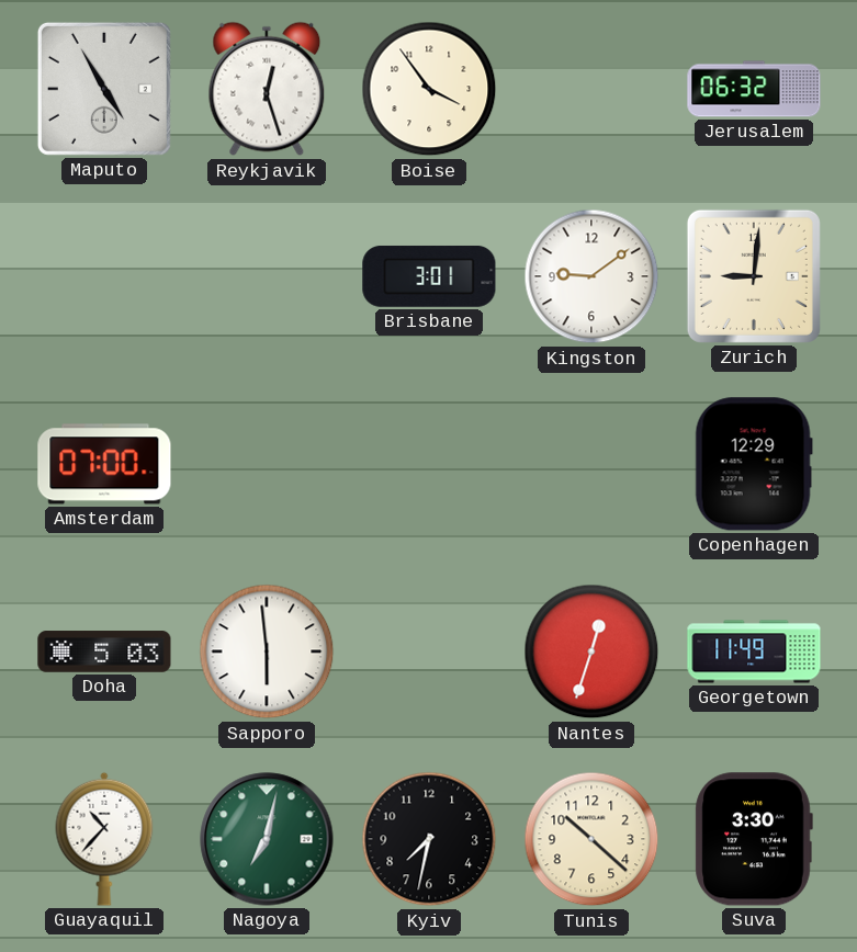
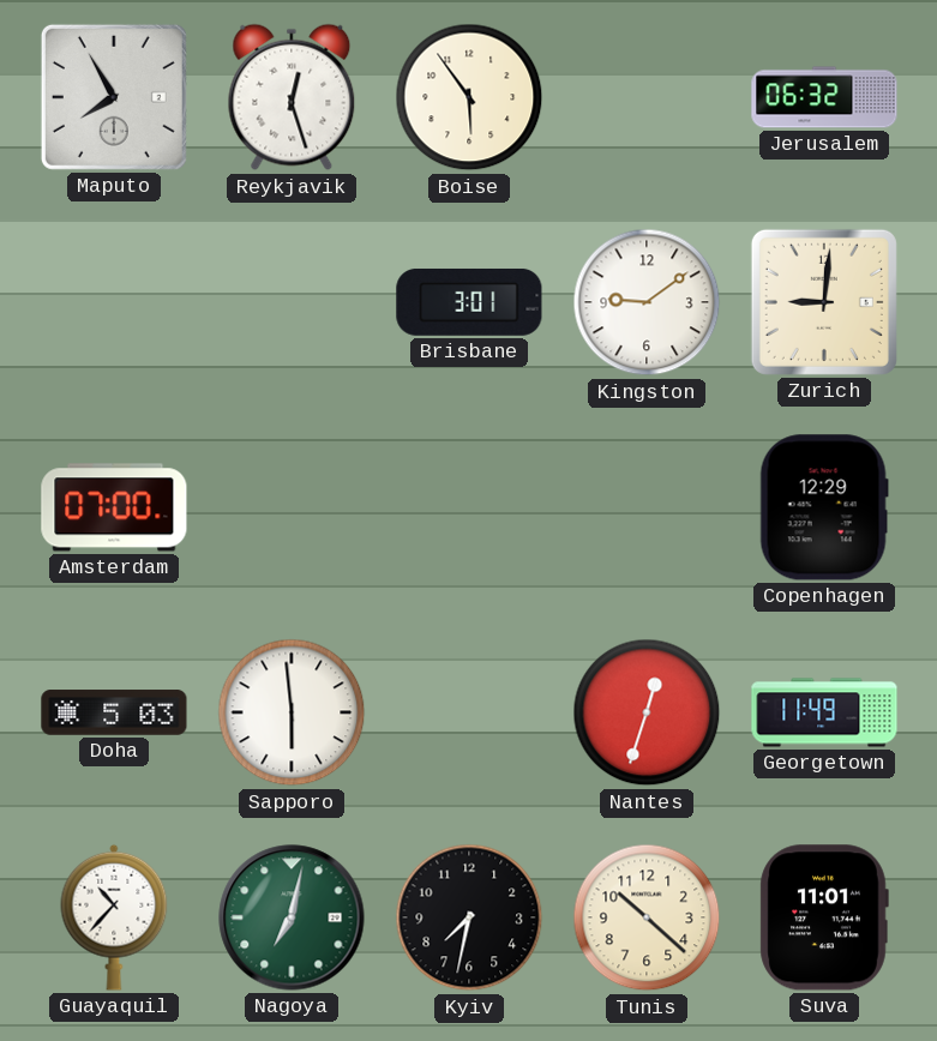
Maputo: 4:55 -> 7:55 (114, 97)
Boise: 3:54 -> 5:54 (469, 97)
Suva: 3:30 -> 11:01 (824, 917)
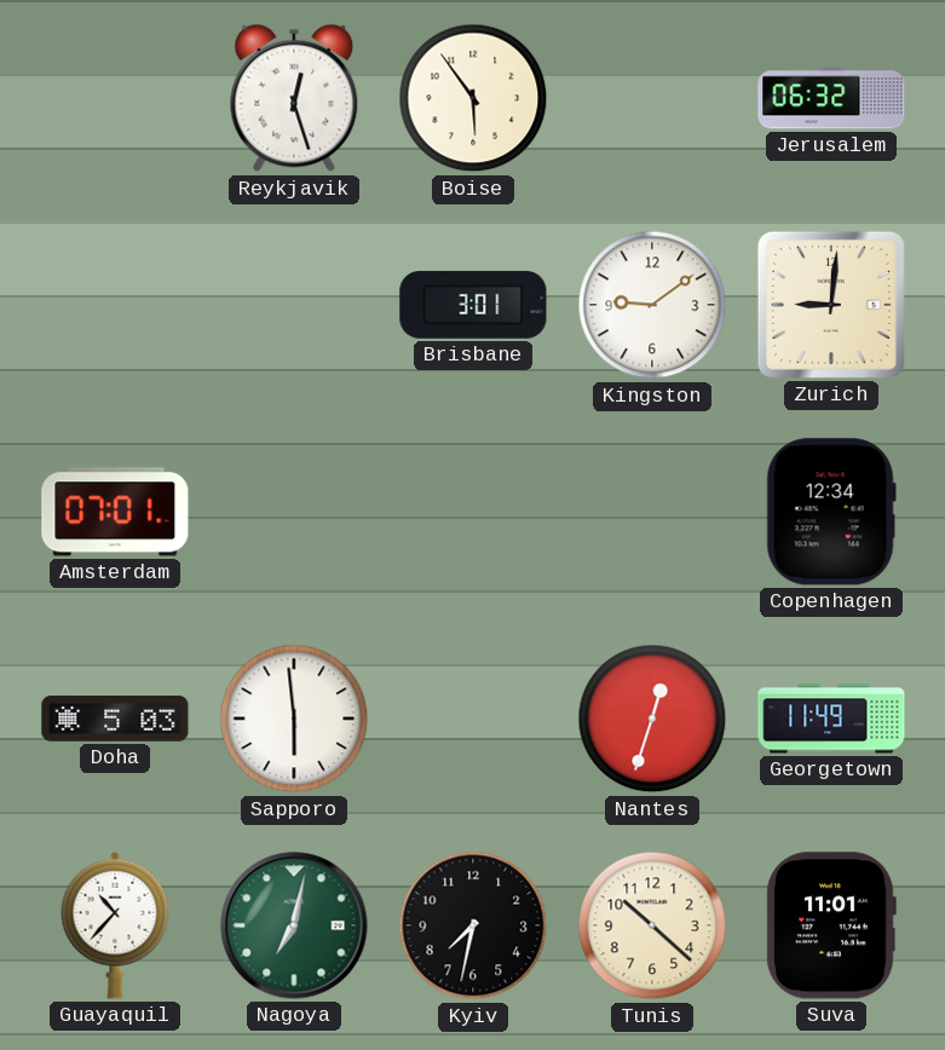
Maputo: 7:55 -> none (114, 97)
Amsterdam: 07:00 -> 07:01 (115, 512)
Copenhagen: 12:29 -> 12:34 (831, 512)
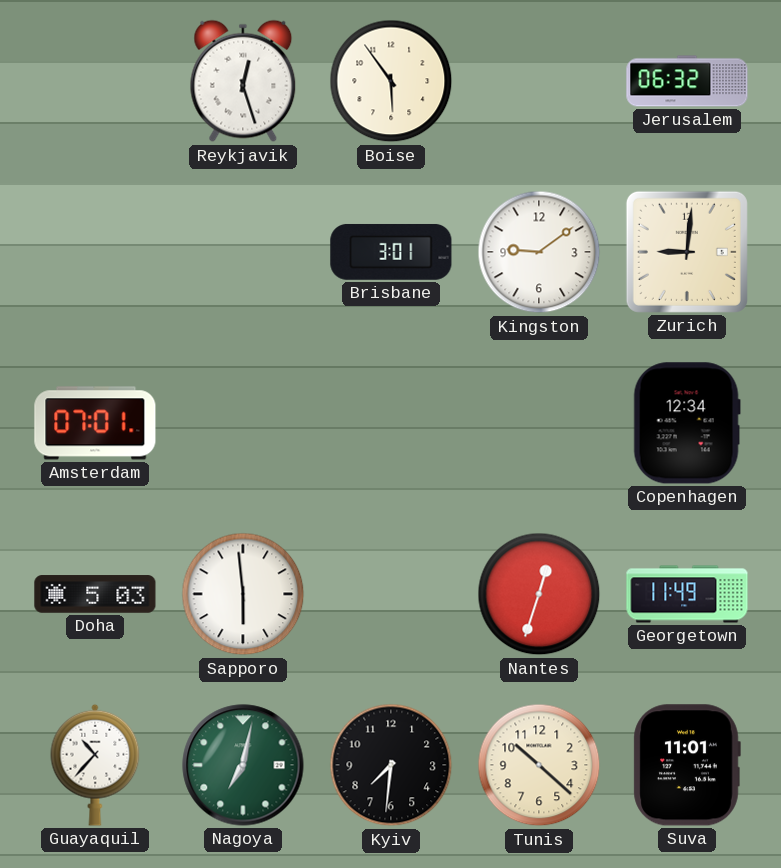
Kyiv: 7:32 -> 7:31 (391, 765)
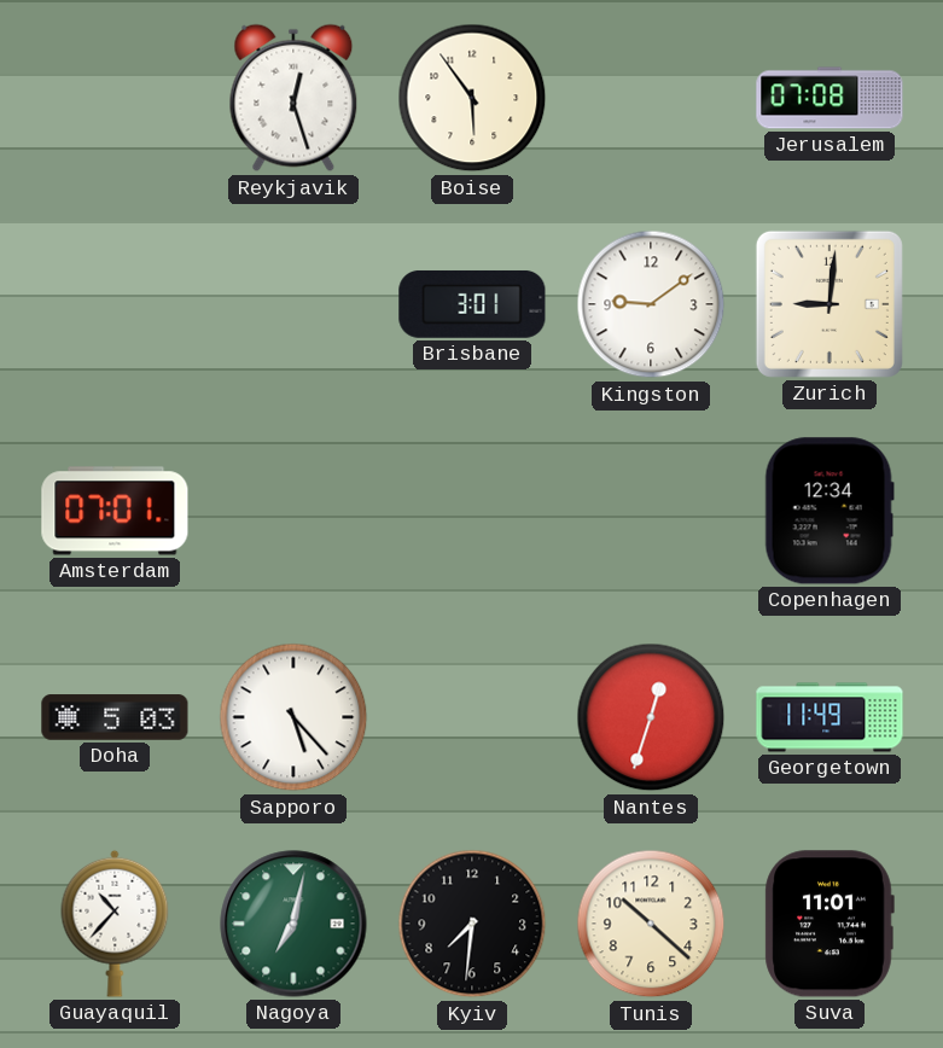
Jerusalem: 06:32 -> 07:08 (830, 98)
Sapporo: 5:59 -> 5:23 (293, 717)
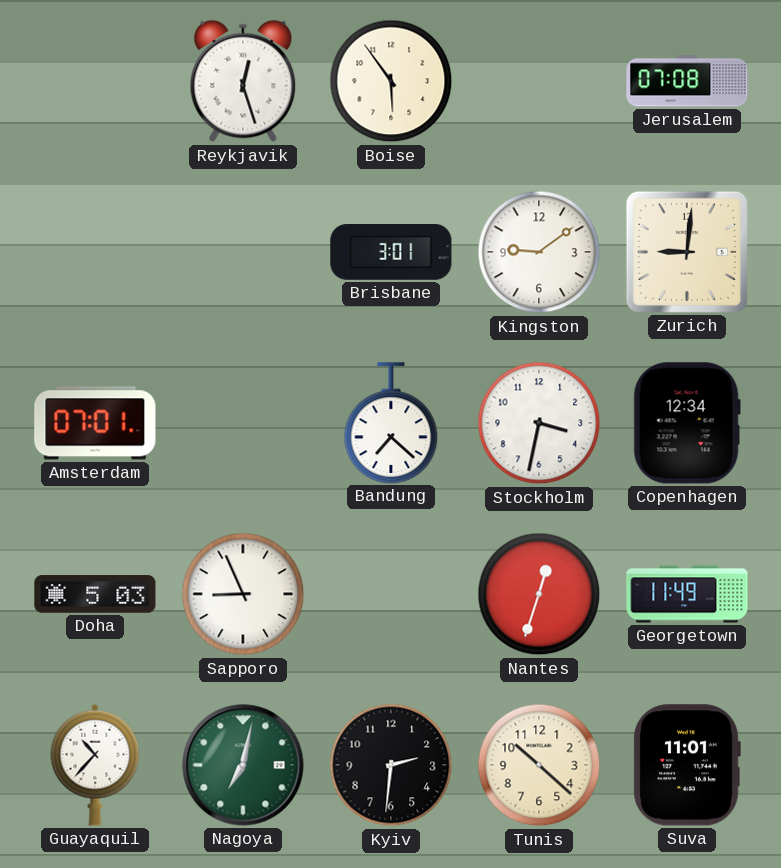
Bandung: none -> 7:22 (391, 423)
Stockholm: none -> 3:32 (539, 423)
Sapporo: 5:23 -> 8:56 (243, 594)
Kyiv: 7:31 -> 2:31 (391, 765)
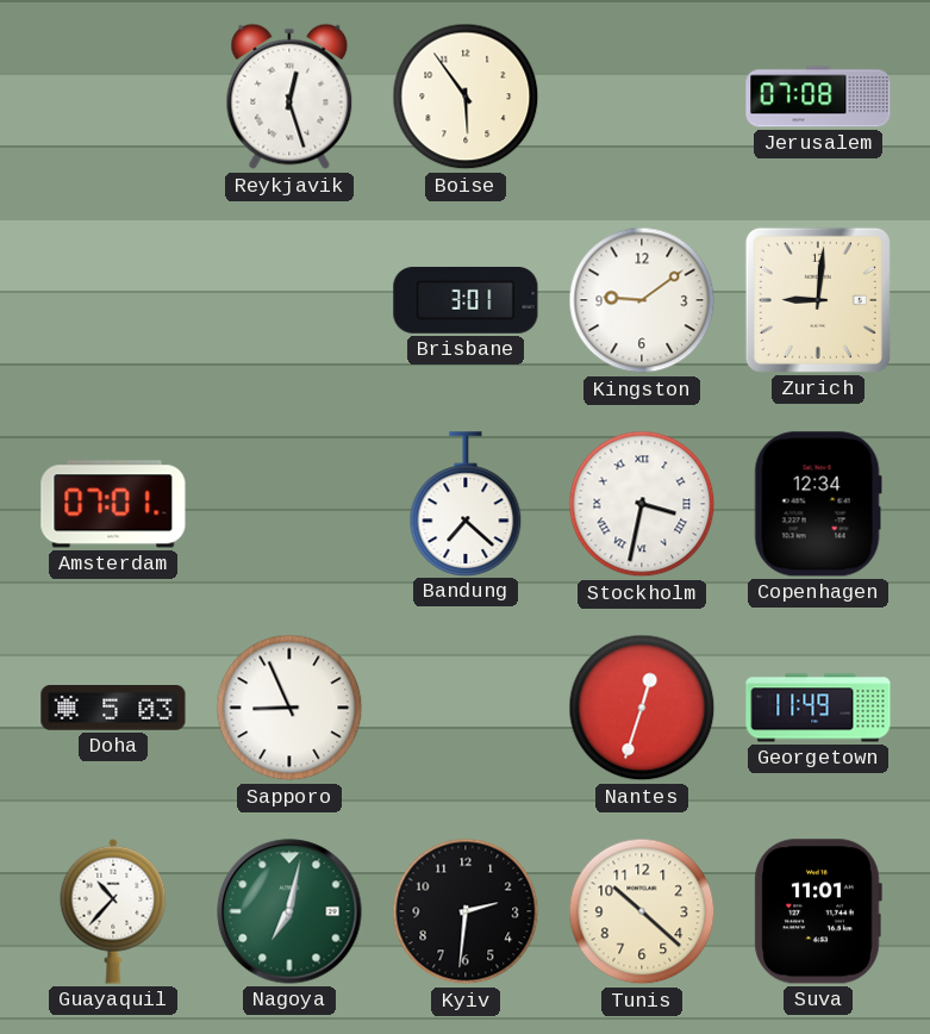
Stockholm numerals: Arabic -> Roman (642, 504)
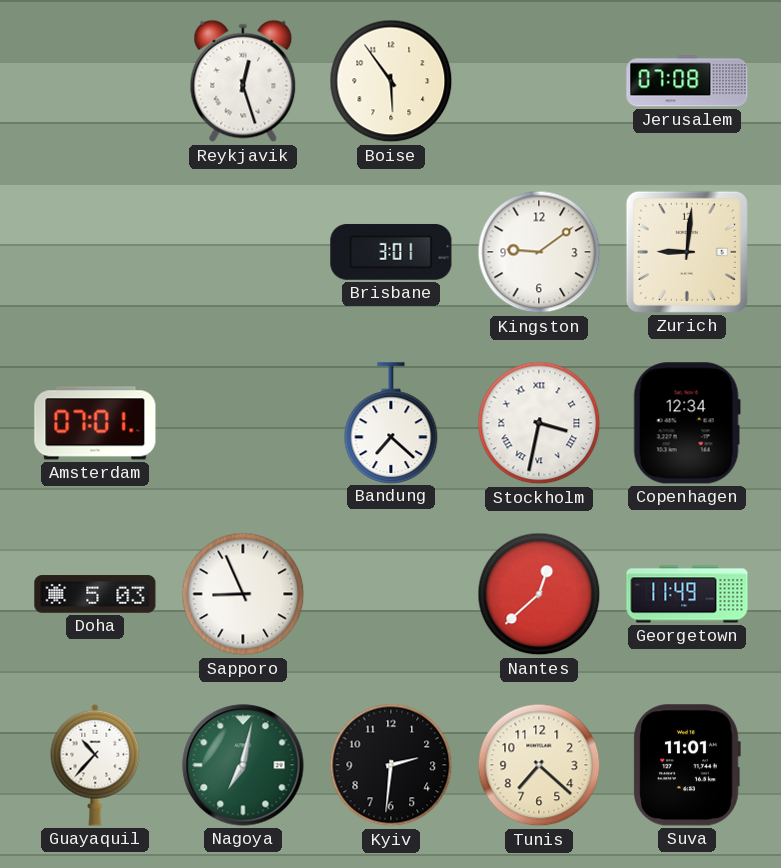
Nantes: 12:33 -> 12:38 (539, 594)
Tunis: 10:22 -> 7:22 (539, 765)
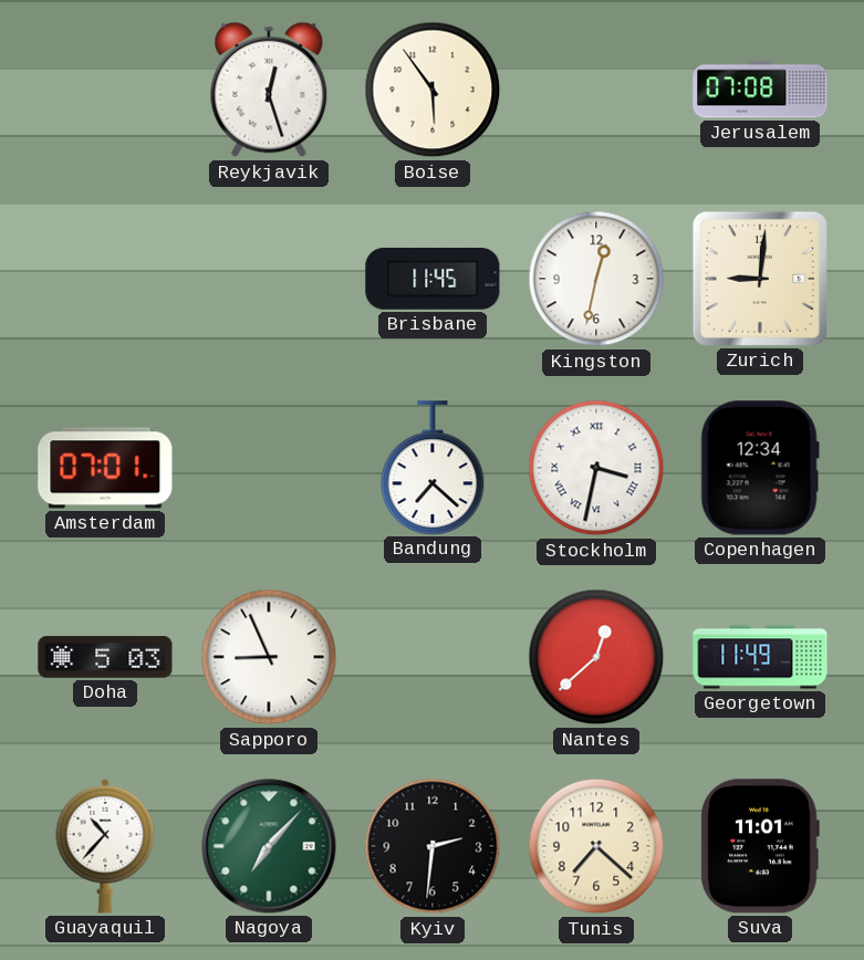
Brisbane: 3:01 -> 11:45 (433, 279)
Kingston: 9:09 -> 12:32 (596, 279)
Nagoya: 7:02 -> 7:07 (269, 846)
